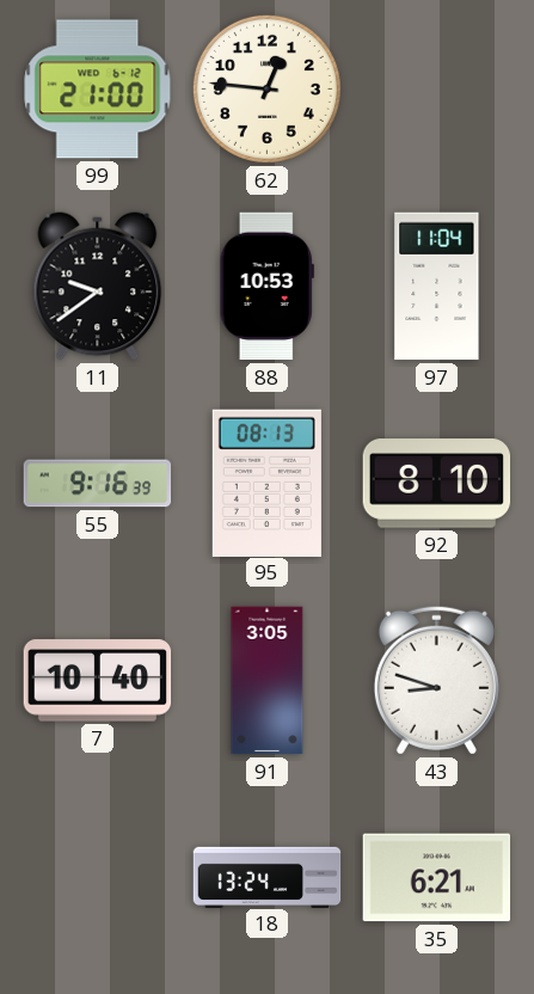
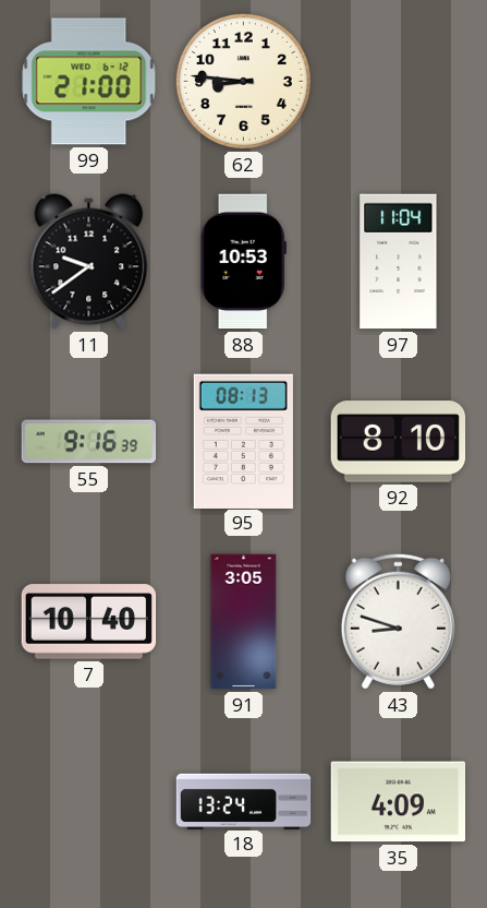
62: 12:46 -> 8:46 (243, 81)
35: 6:21 -> 4:09 (399, 802)
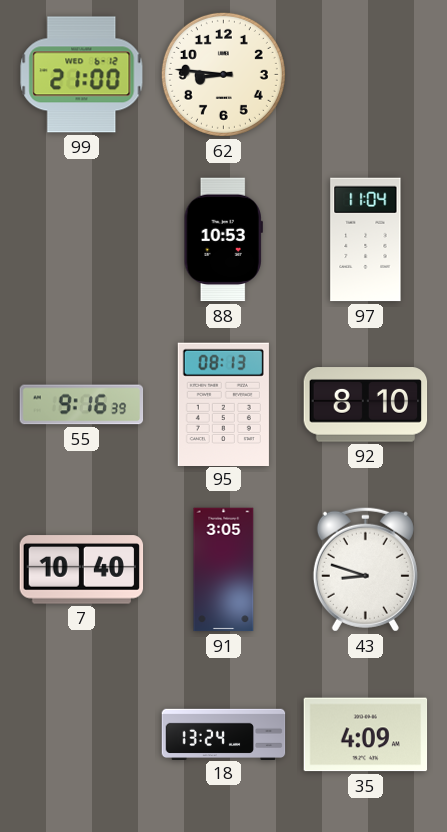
11: 9:39 -> none (89, 262)
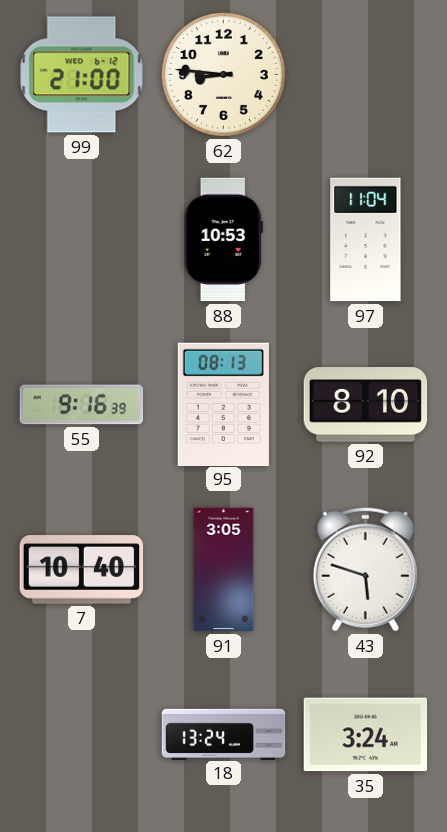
43: 8:48 -> 5:48 (365, 569)
35: 4:09 -> 3:24 (366, 735)
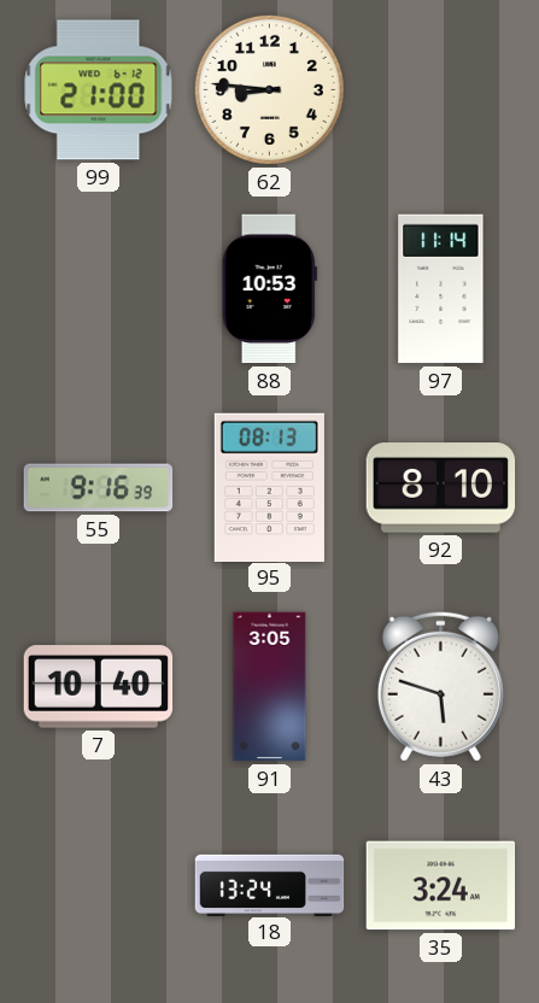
97: 11:04 -> 11:14 (441, 289)
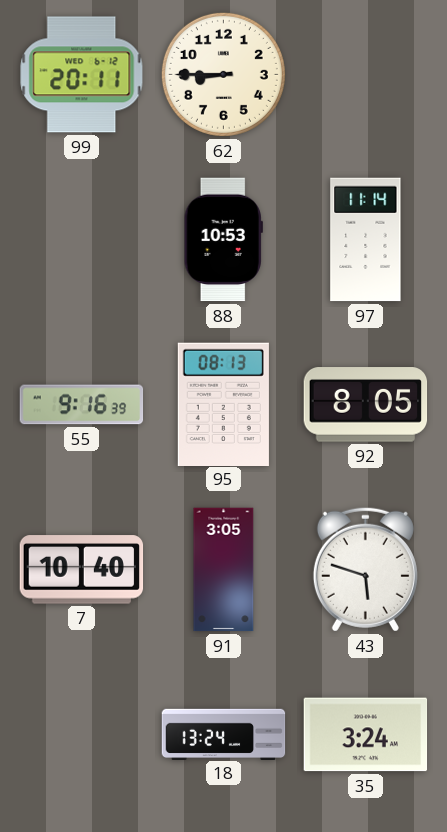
99: 21:00 -> 20:11 (82, 75)
62: 8:46 -> 8:45 (223, 74)
92: 8:10 -> 8:05 (366, 405)
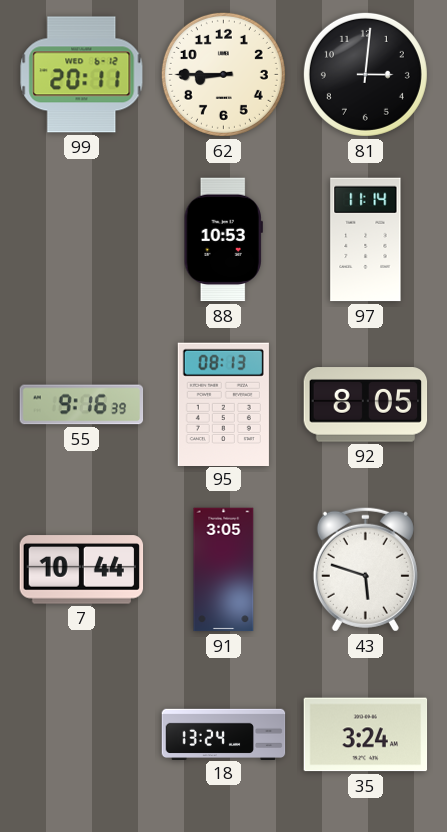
81: none -> 3:01 (365, 74)
7: 10:40 -> 10:44 (82, 570)
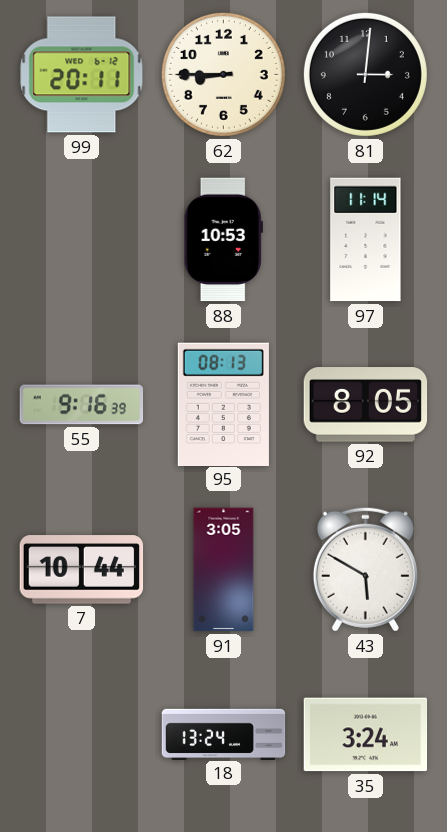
43: 5:48 -> 5:50 (365, 569)
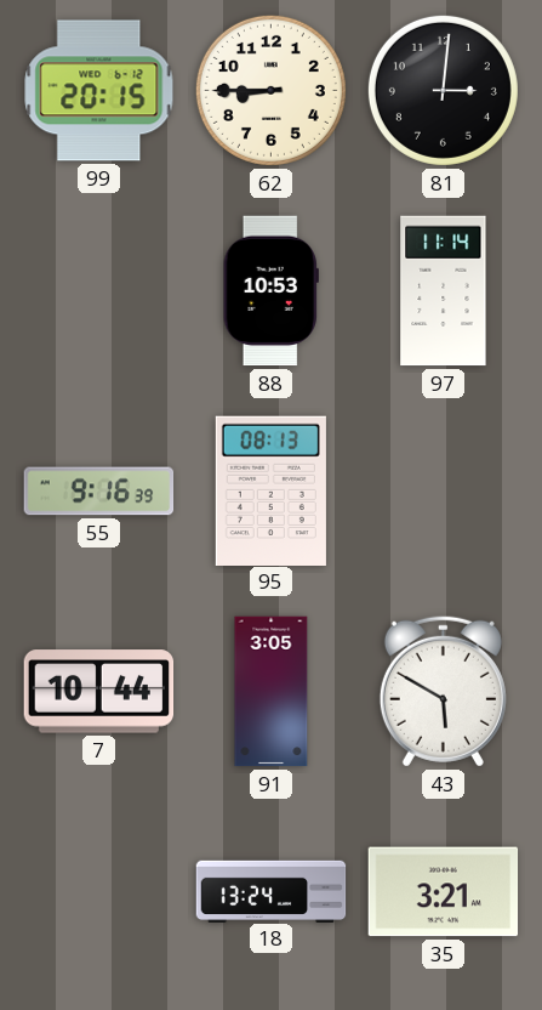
99: 20:11 -> 20:15 (99, 91)
92: 8:05 -> none (366, 405)
35: 3:24 -> 3:21 (444, 892)
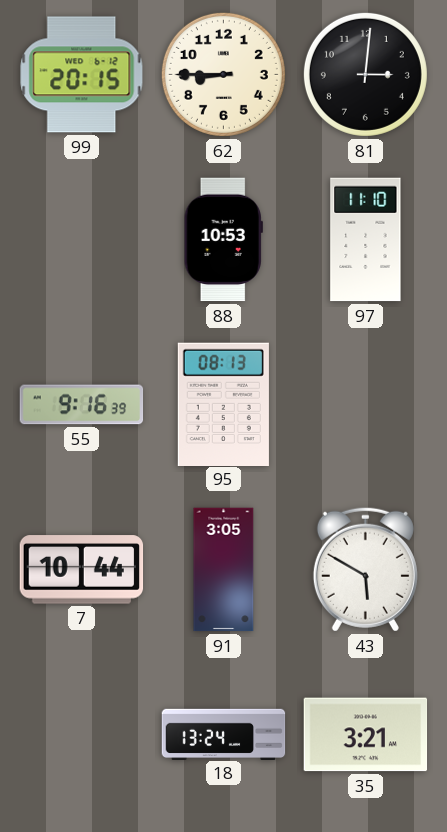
97: 11:14 -> 11:10 (366, 240)
